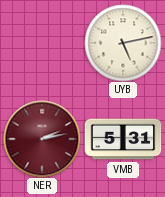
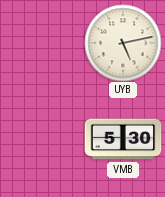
NER: 2:13 -> none (42, 139)
VMB: 5:31 -> 5:30 (123, 139)
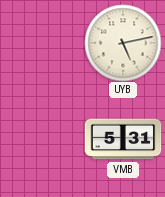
VMB: 5:30 -> 5:31 (123, 139)
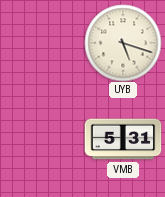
UYB: 5:13 -> 5:18 (123, 43)
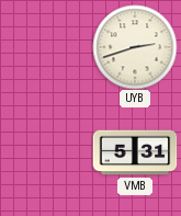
UYB: 5:18 -> 2:42 (135, 47)
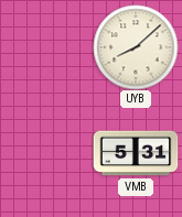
UYB: 2:42 -> 8:08 (136, 47)
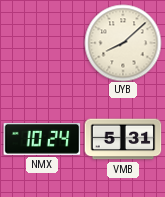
NMX: none -> 10:24 (42, 140)
